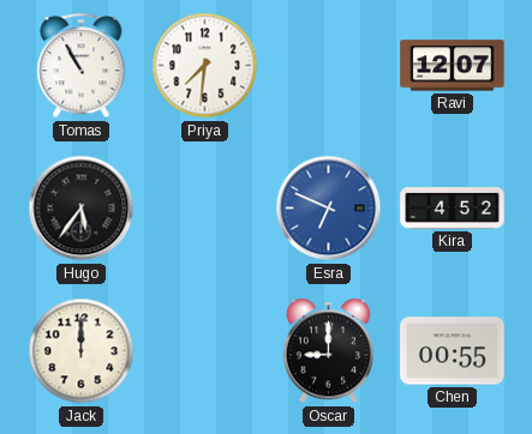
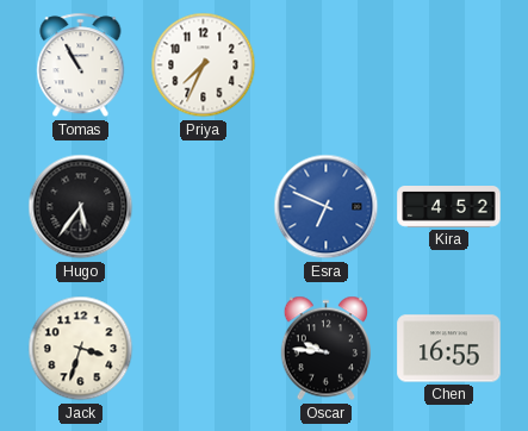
Priya: 7:31 -> 7:34 (204, 65)
Ravi: 12:07 -> none (453, 66)
Jack: 12:00 -> 3:33 (81, 349)
Oscar: 9:00 -> 9:46 (325, 349)
Chen: 00:55 -> 16:55 (449, 349)
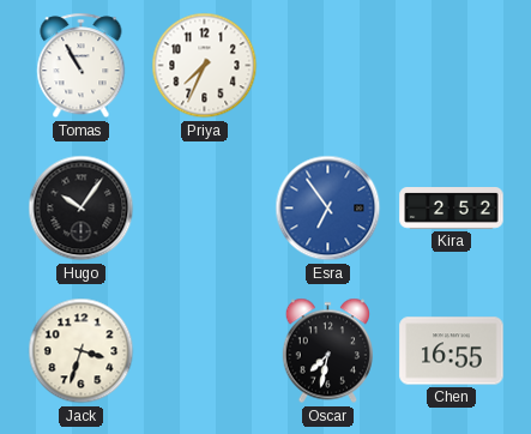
Hugo: 5:36 -> 10:06 (82, 209)
Esra: 6:49 -> 6:54 (328, 209)
Kira: 4:52 -> 2:52 (452, 209)
Oscar: 9:46 -> 7:32 (327, 351)
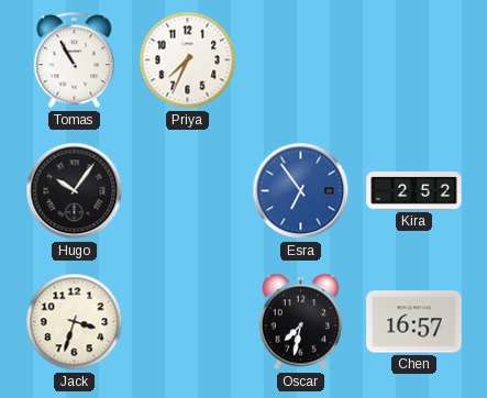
Chen: 16:55 -> 16:57 (414, 322)
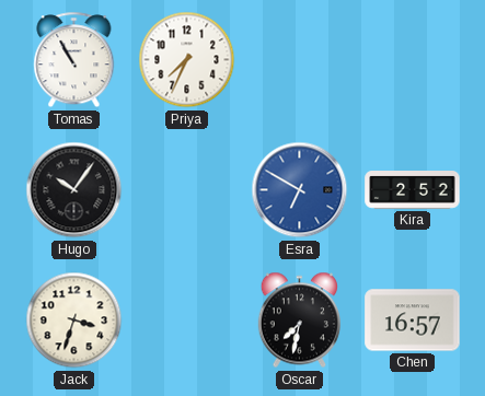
Esra: 6:54 -> 6:50 (300, 190)
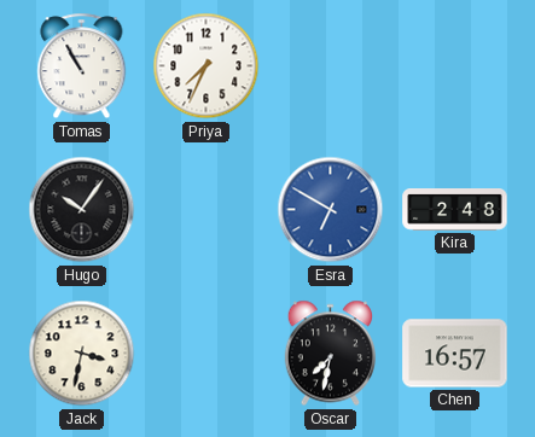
Kira: 2:52 -> 2:48 (455, 210)
Jack: 3:33 -> 3:32 (82, 354)
